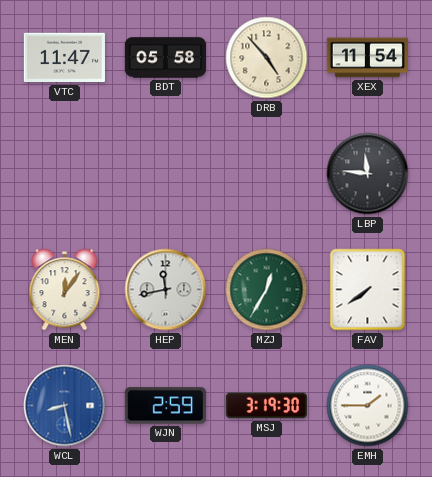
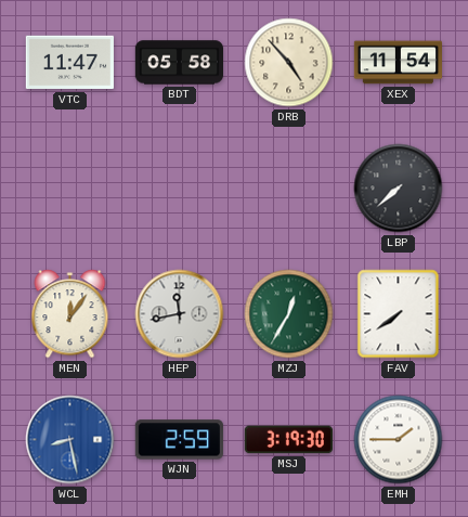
LBP: 11:46 -> 7:38 (399, 189)
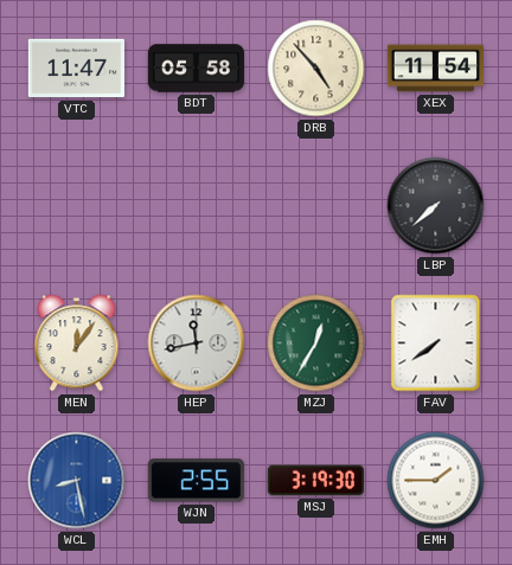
WJN: 2:59 -> 2:55 (196, 481)
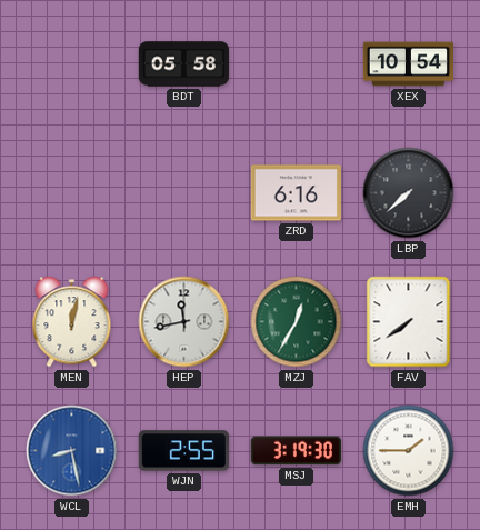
VTC: 11:47 -> none (76, 69)
DRB: 4:53 -> none (316, 69)
XEX: 11:54 -> 10:54 (408, 64)
ZRD: none -> 6:16 (296, 193)
MEN: 12:06 -> 12:02 (72, 322)
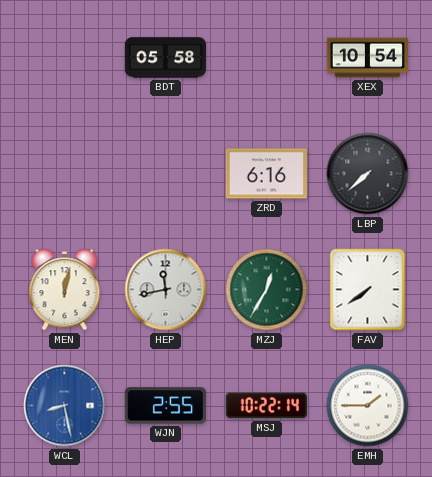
MSJ: 3:19 -> 10:22 (266, 406)
